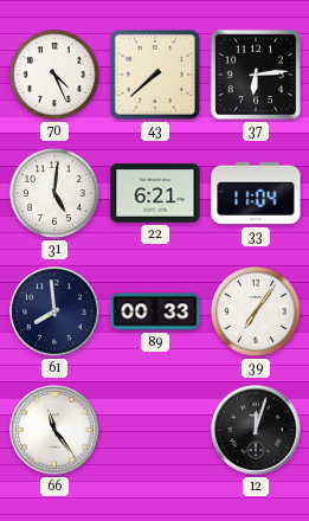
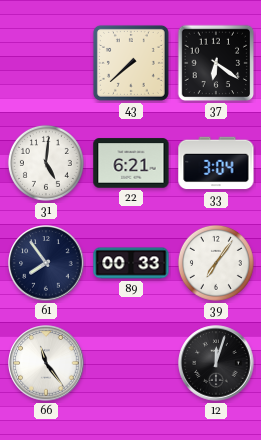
70: 4:26 -> none (54, 75)
37: 6:14 -> 6:21 (216, 63)
33: 11:04 -> 3:04 (216, 163)
61: 7:59 -> 7:54 (46, 263)
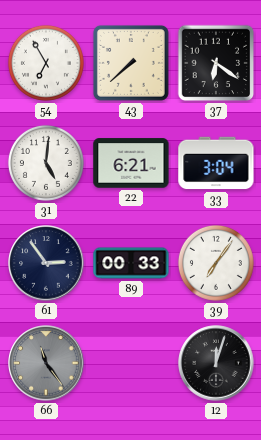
54: none -> 6:55 (46, 63)
61: 7:54 -> 2:54 (46, 263)
66 dial: white -> grey (46, 363)
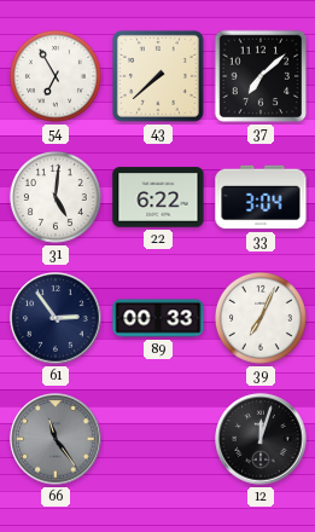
37: 6:21 -> 7:08 (261, 76)
22: 6:21 -> 6:22 (158, 197)
39: 7:06 -> 7:04 (261, 318)
